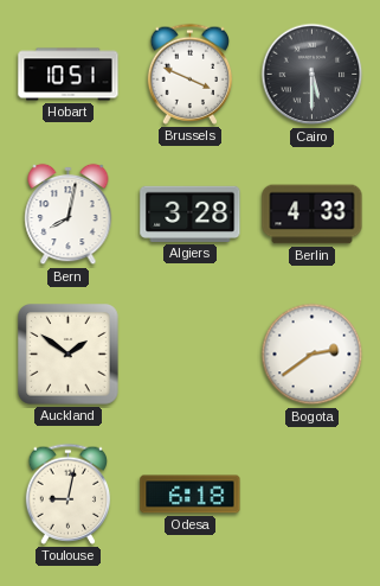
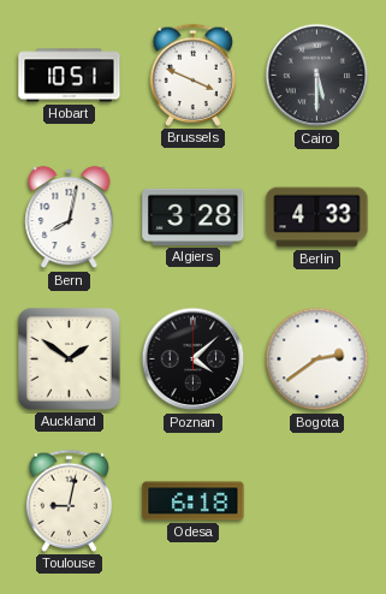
Poznan: none -> 4:08 (194, 360)
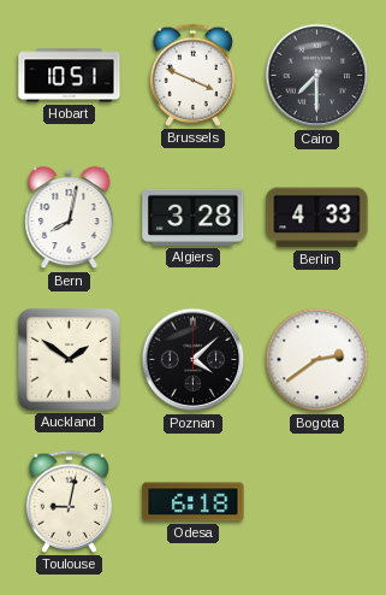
Cairo: 5:30 -> 7:30 (317, 76)
